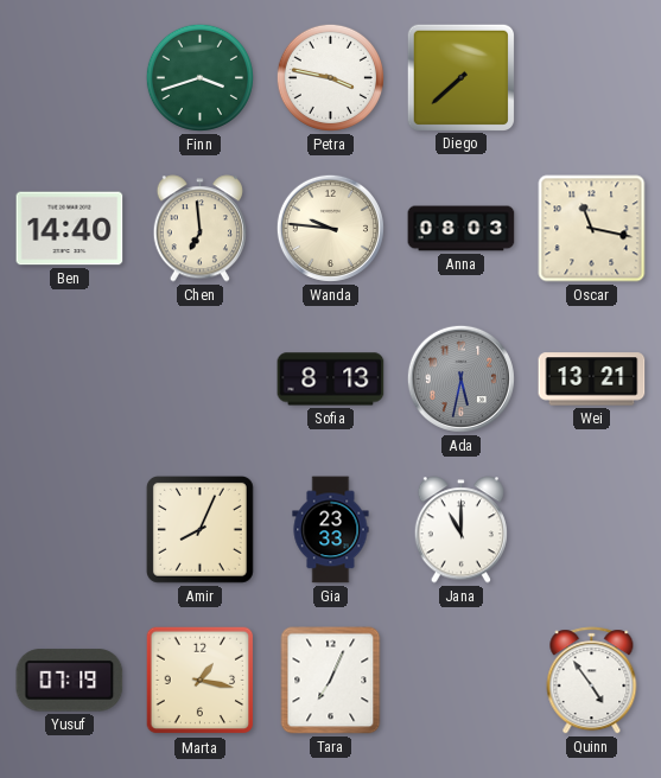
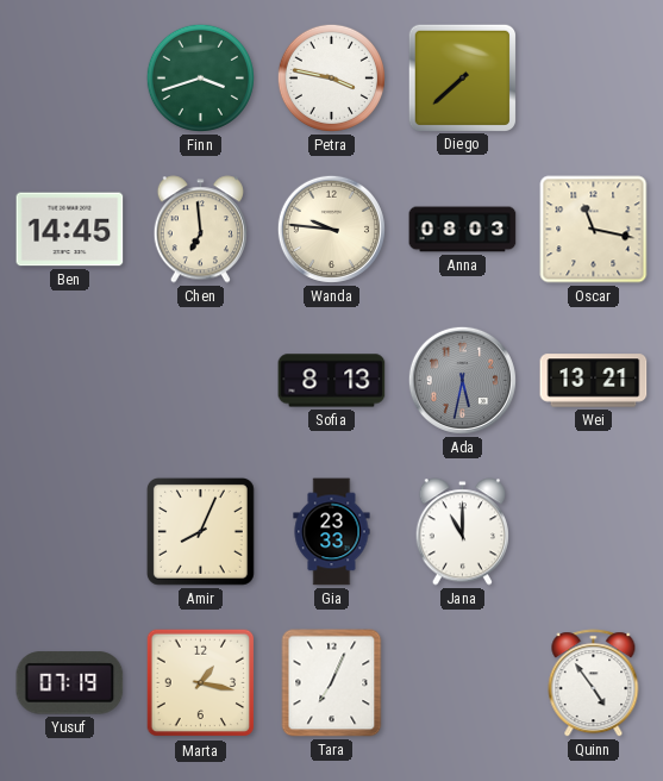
Ben: 14:40 -> 14:45 (70, 230)
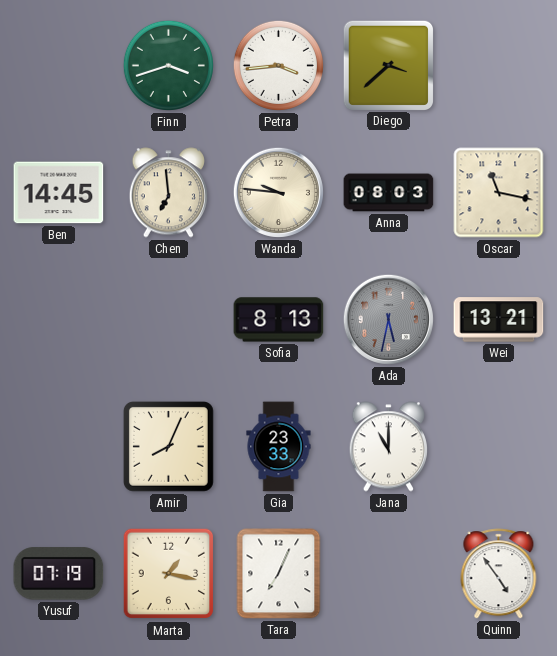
Petra: 3:47 -> 3:44 (278, 65)
Diego: 7:38 -> 3:38 (388, 65)
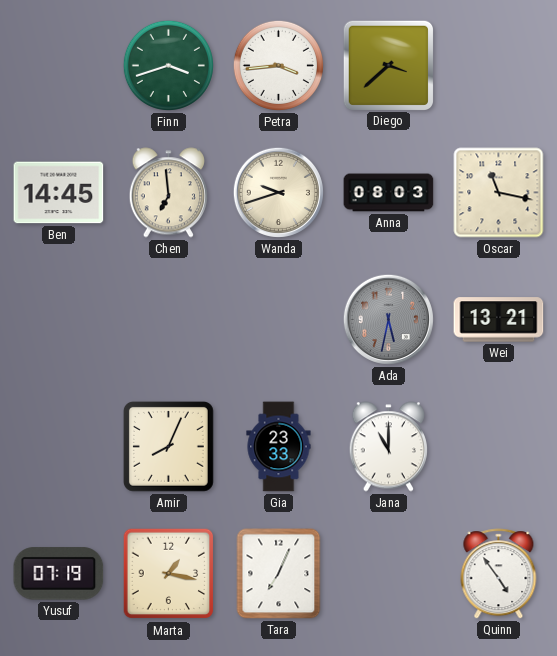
Wanda: 9:46 -> 9:42 (278, 192)
Sofia: 8:13 -> none (279, 320)
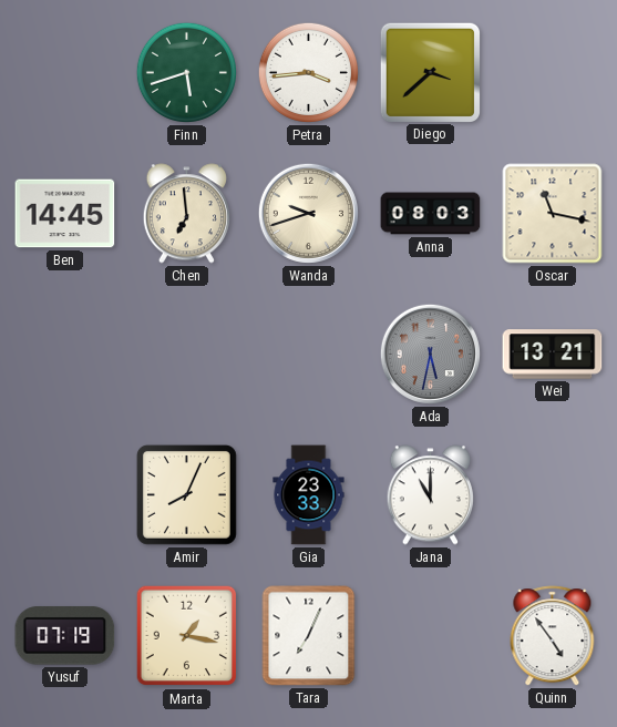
Finn: 3:42 -> 5:42 (186, 72)
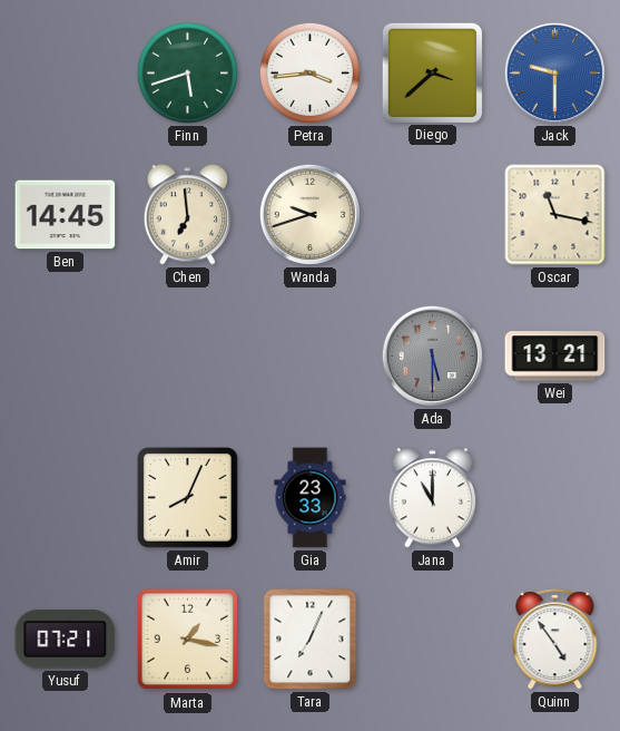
Jack: none -> 9:30 (554, 72)
Anna: 08:03 -> none (431, 214)
Ada: 5:32 -> 5:30 (432, 355)
Yusuf: 07:19 -> 07:21 (66, 640)
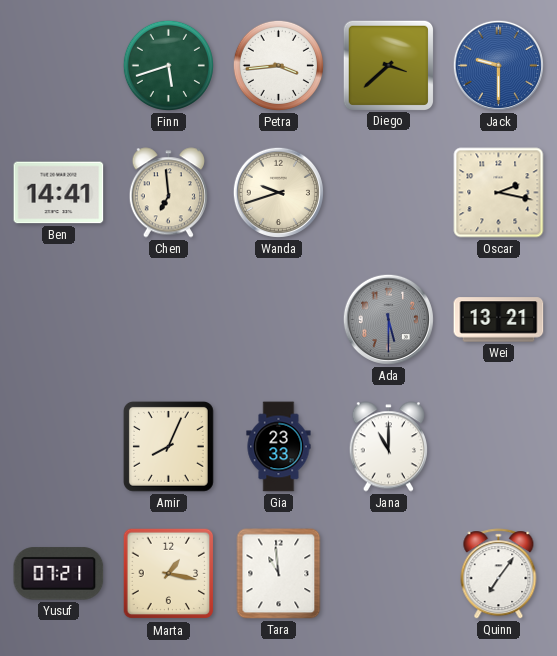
Ben: 14:45 -> 14:41 (59, 193)
Oscar: 11:17 -> 2:17 (499, 193)
Tara: 7:04 -> 10:59 (279, 574)
Quinn: 4:54 -> 7:06 (499, 574)
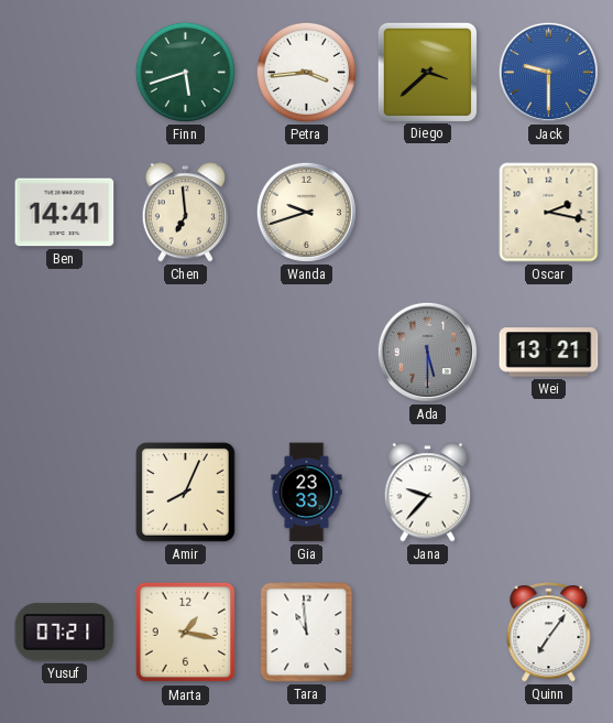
Jana: 11:00 -> 9:37 (427, 493)
